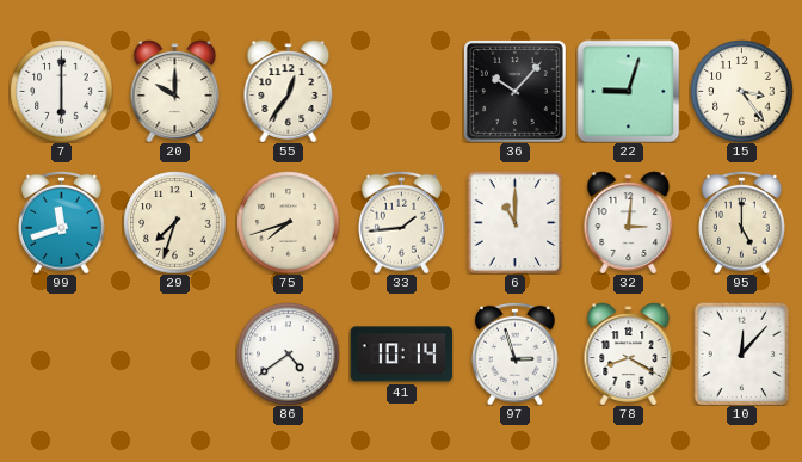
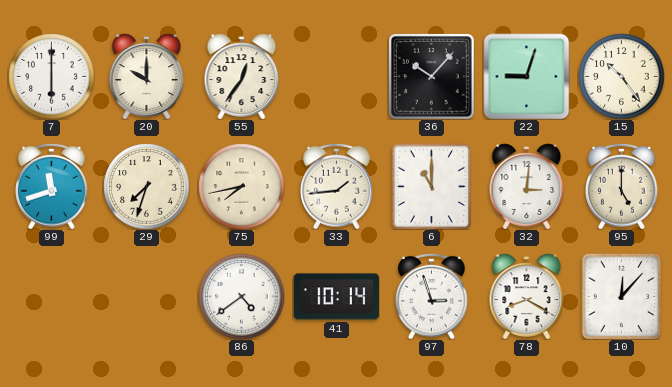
15: 3:24 -> 10:24 (621, 76)
75: 7:42 -> 7:43 (241, 186)
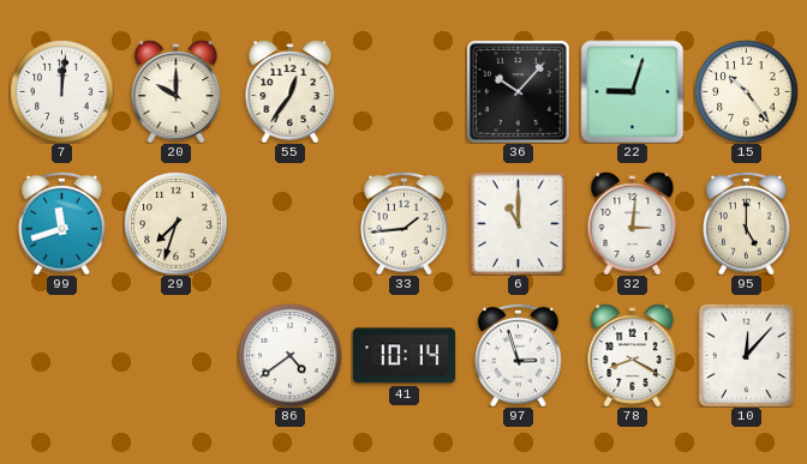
7: 6:00 -> 12:01 (61, 91)
75: 7:43 -> none (241, 186)
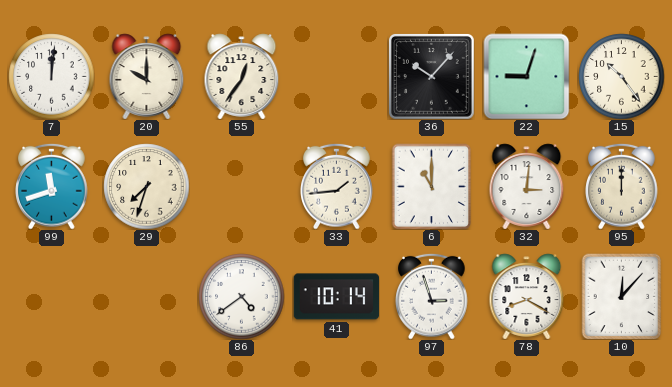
95: 5:00 -> 12:00 (622, 186)
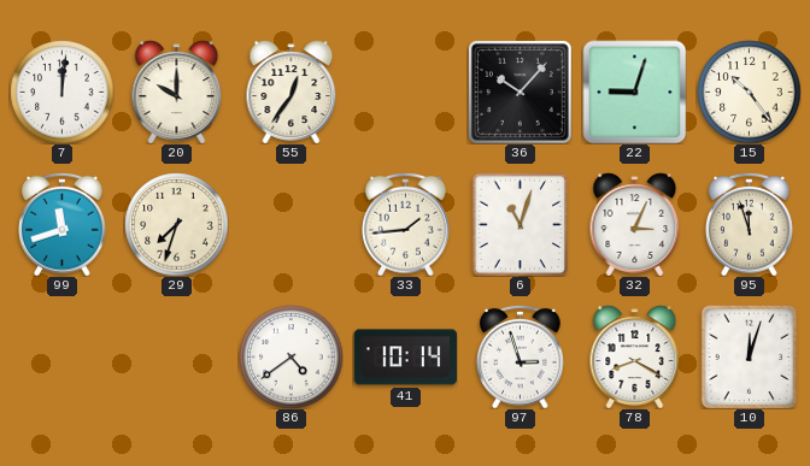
6: 11:00 -> 11:03 (521, 224)
32: 3:01 -> 3:04 (635, 224)
95: 12:00 -> 11:57 (750, 224)
10: 12:07 -> 12:03 (750, 356)
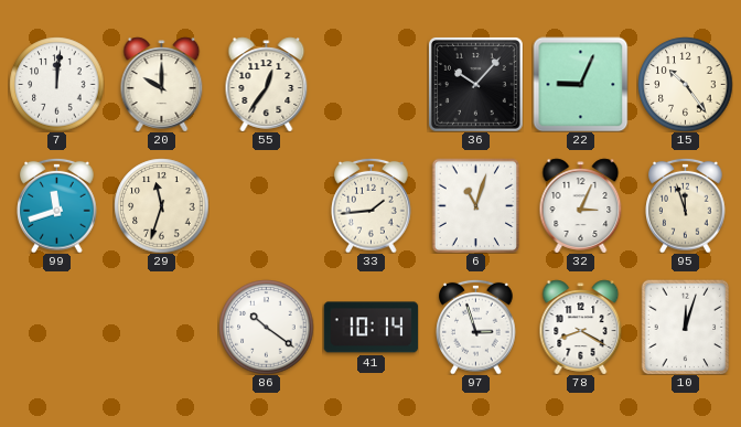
22: 9:03 -> 9:04 (580, 84)
29: 7:33 -> 11:33 (161, 205)
86: 4:39 -> 10:21 (266, 327)
